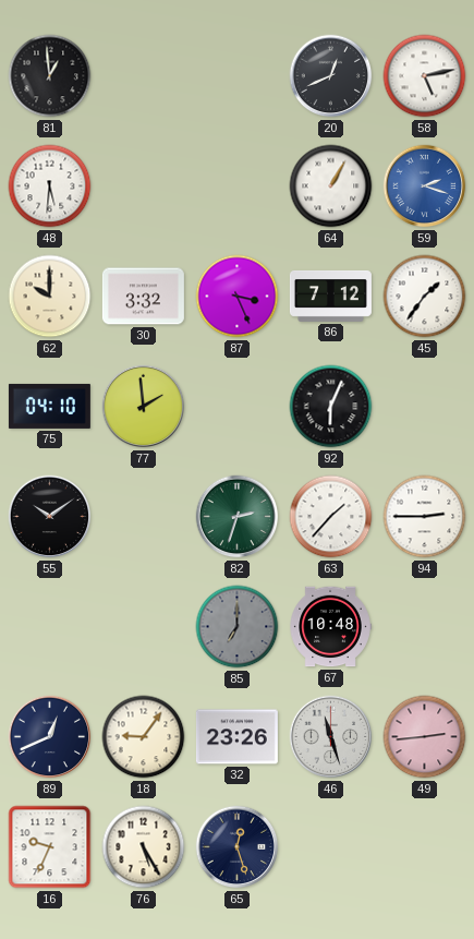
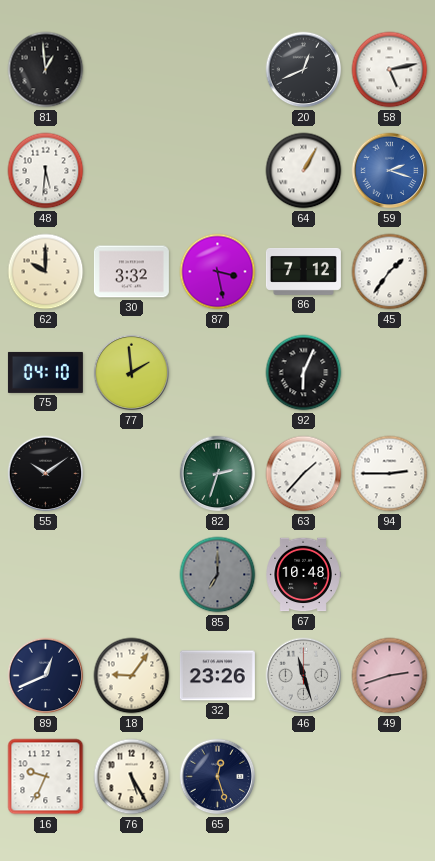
87: 3:26 -> 3:28 (218, 272)
49: 2:44 -> 2:42 (390, 676)
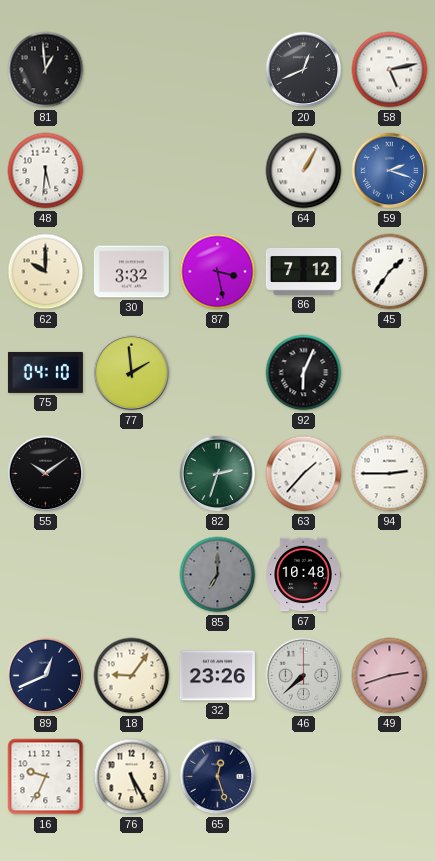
46: 11:27 -> 7:38 (304, 676)
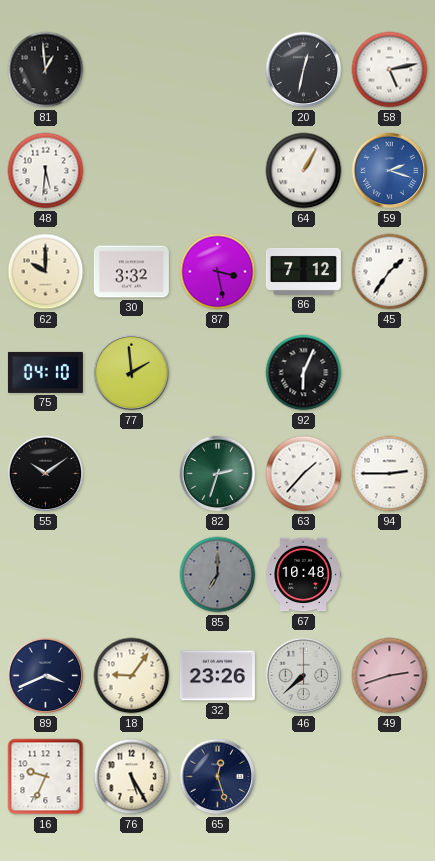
20: 12:41 -> 12:32 (304, 70)
89: 12:41 -> 3:41 (46, 676)
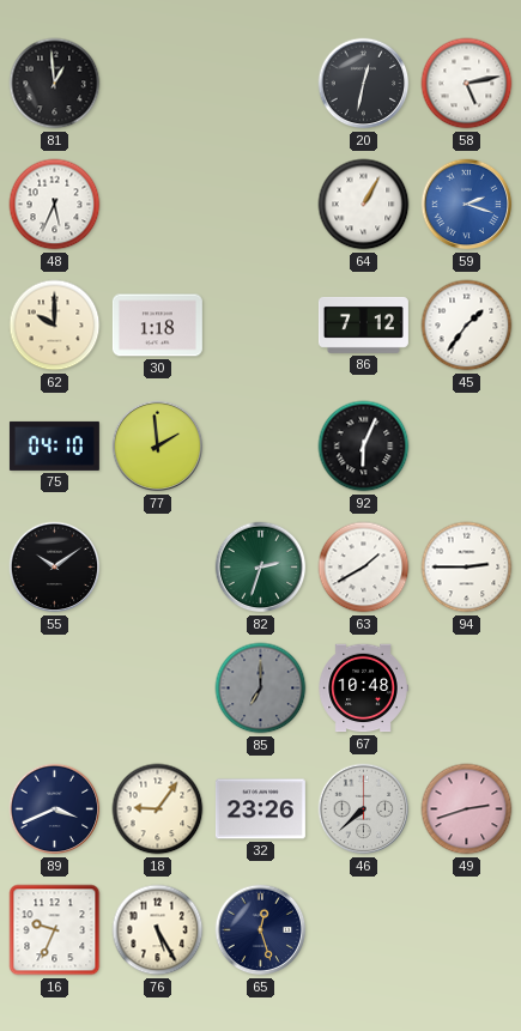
48: 5:31 -> 5:34 (55, 205)
30: 3:32 -> 1:18 (157, 326)
87: 3:28 -> none (218, 272)
63: 1:37 -> 1:40 (364, 568)
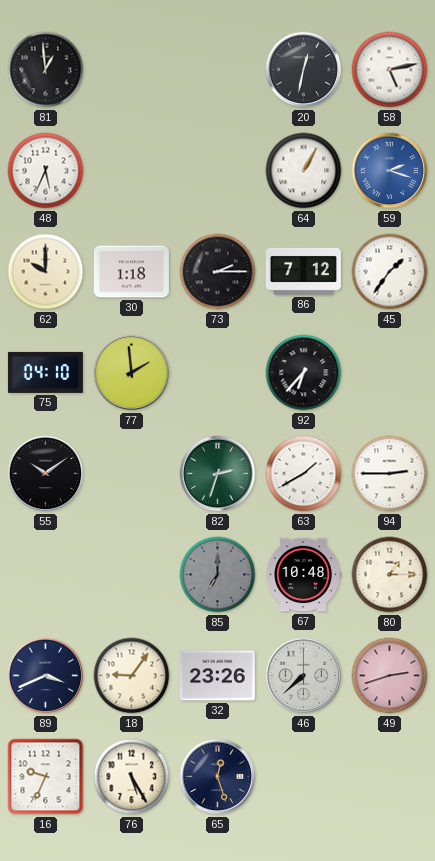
73: none -> 2:15 (218, 272)
92: 6:04 -> 6:37 (304, 373)
80: none -> 1:15 (390, 575)
